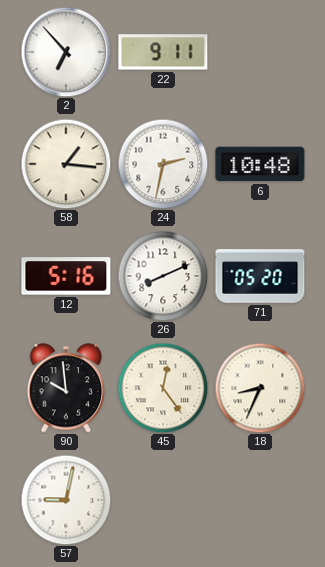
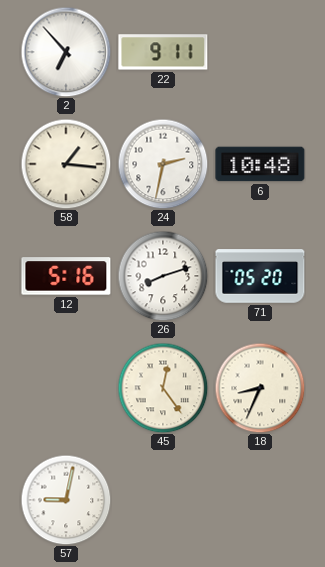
26: 8:11 -> 8:12 (163, 276)
90: 9:59 -> none (66, 388)
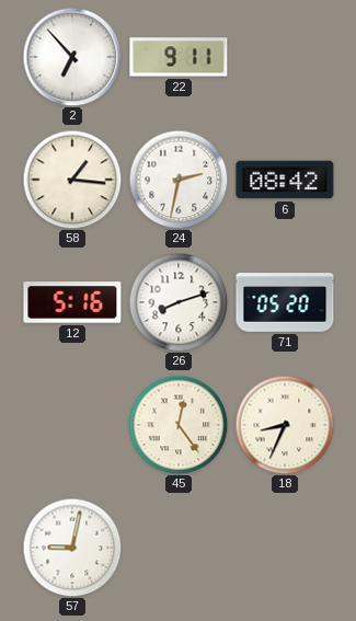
6: 10:48 -> 08:42 (285, 180)
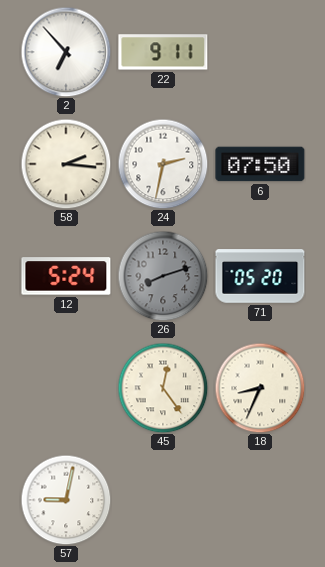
58: 1:16 -> 2:16 (66, 164)
6: 08:42 -> 07:50 (260, 164)
12: 5:16 -> 5:24 (66, 276)
26 dial: white -> grey (163, 276)
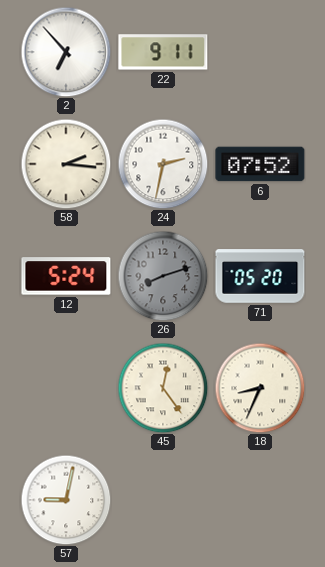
6: 07:50 -> 07:52 (260, 164)
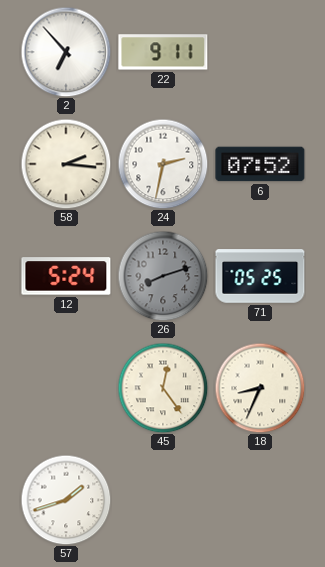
71: 05:20 -> 05:25 (260, 276)
57: 9:02 -> 1:42 (66, 500)
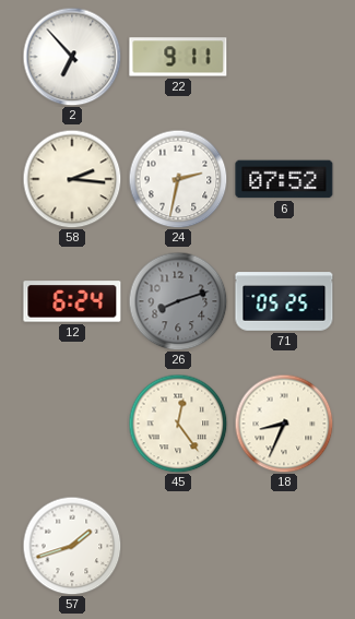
12: 5:24 -> 6:24 (72, 301)
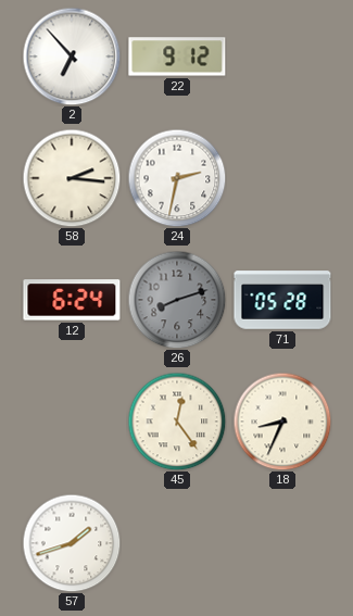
22: 9:11 -> 9:12 (177, 56)
6: 07:52 -> none (284, 179)
71: 05:25 -> 05:28 (282, 300)
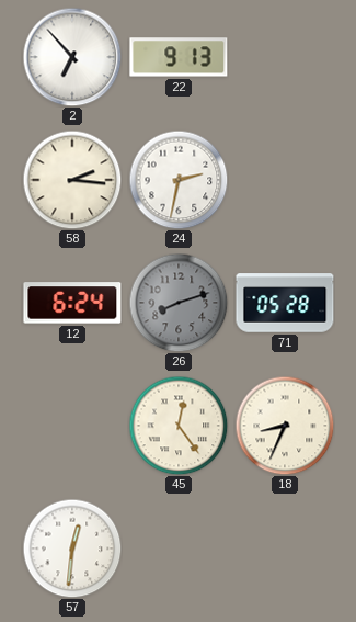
22: 9:12 -> 9:13 (179, 57)
57: 1:42 -> 12:31 (72, 549)
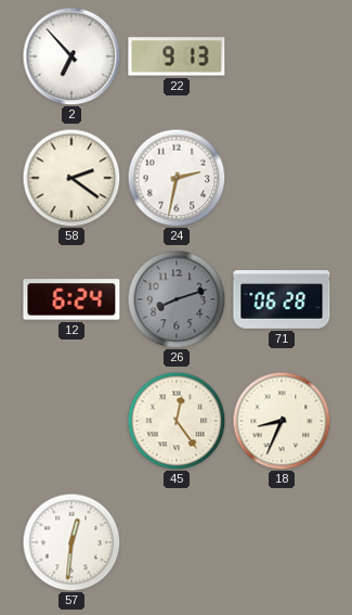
58: 2:16 -> 2:21 (71, 178)
71: 05:28 -> 06:28 (282, 299)
